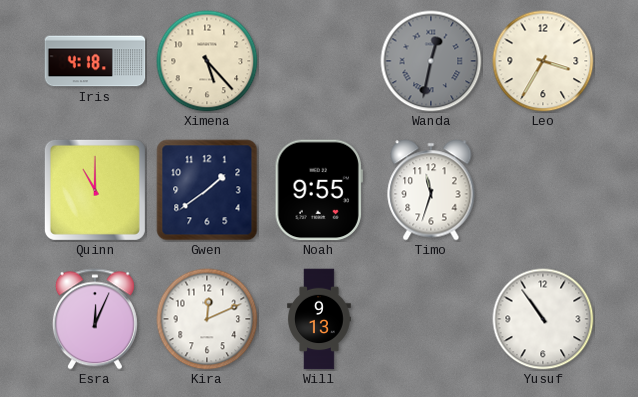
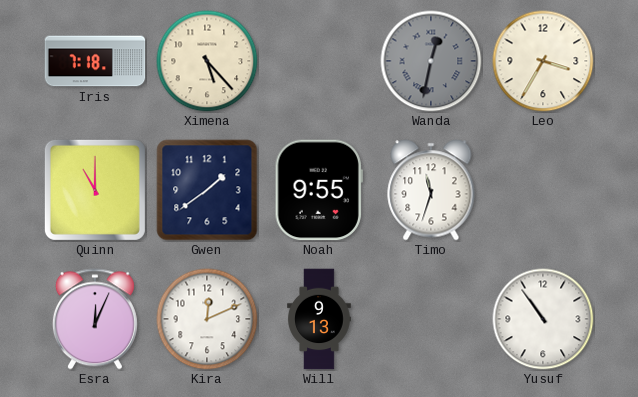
Iris: 4:18 -> 7:18 (95, 61)
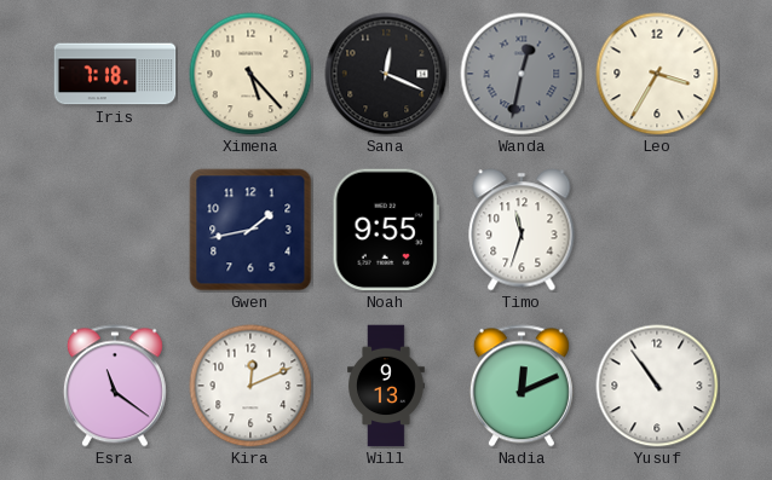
Sana: none -> 12:19 (386, 74)
Quinn: 11:00 -> none (95, 190)
Gwen: 1:39 -> 1:43 (250, 230)
Esra: 12:04 -> 11:21 (115, 386)
Nadia: none -> 12:11 (522, 386)
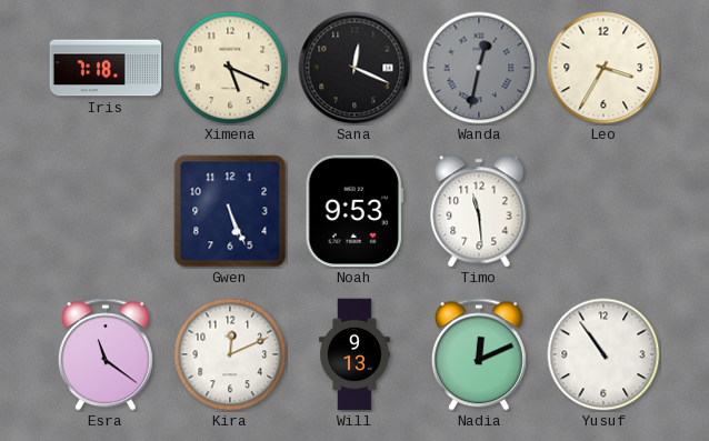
Ximena: 5:23 -> 5:19 (230, 68)
Gwen: 1:43 -> 5:26 (230, 211)
Noah: 9:55 -> 9:53 (354, 211)
Timo: 11:33 -> 11:29 (479, 211)
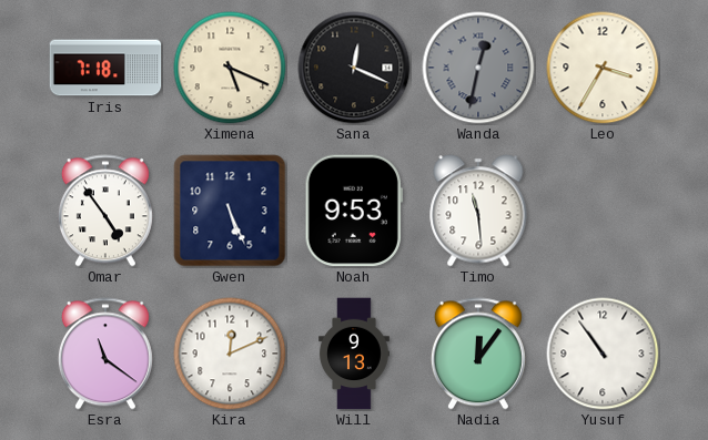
Omar: none -> 4:54 (105, 211)
Nadia: 12:11 -> 12:06 (478, 354)
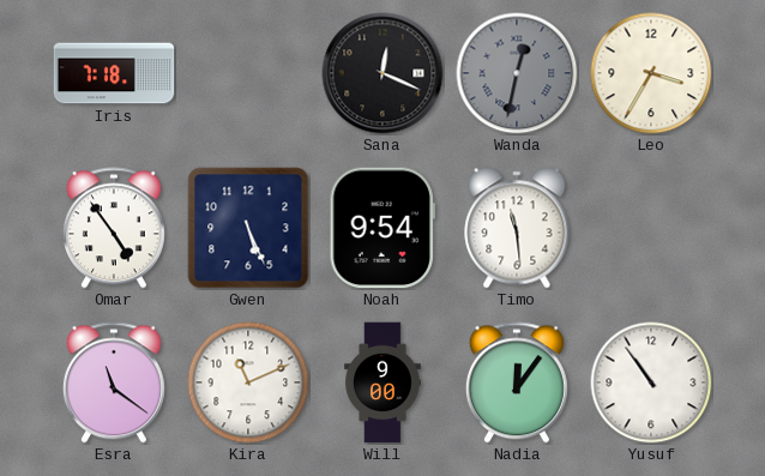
Ximena: 5:19 -> none (230, 68)
Noah: 9:53 -> 9:54 (382, 228)
Kira: 12:11 -> 11:11 (248, 382)
Will: 9:13 -> 9:00 (382, 382)
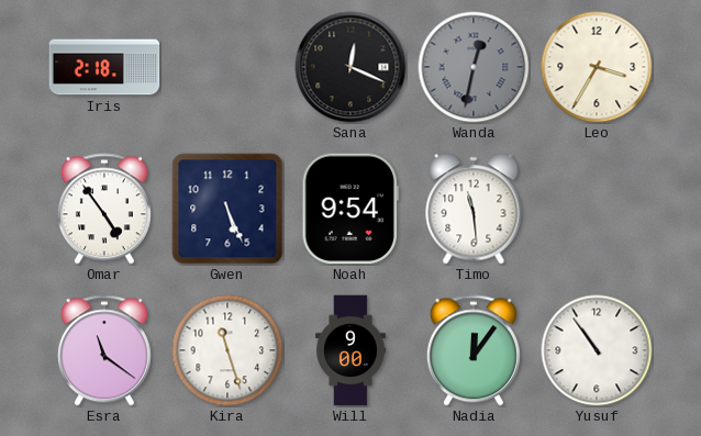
Iris: 7:18 -> 2:18 (104, 67)
Kira: 11:11 -> 11:27 (227, 350)
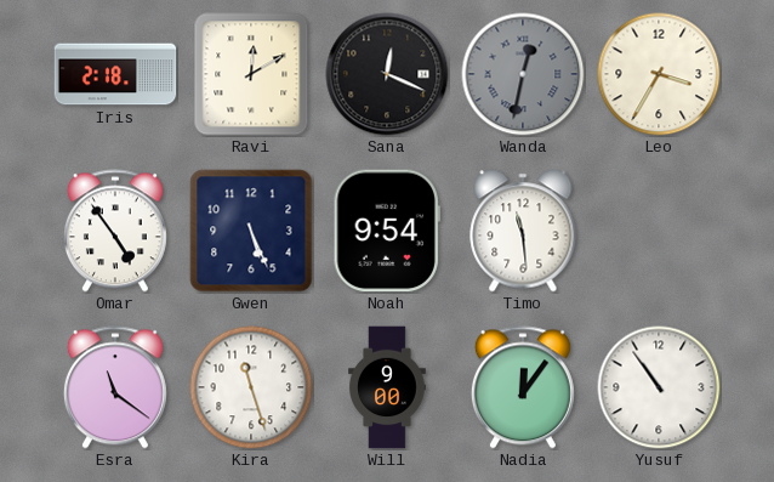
Ravi: none -> 12:10 (251, 74)
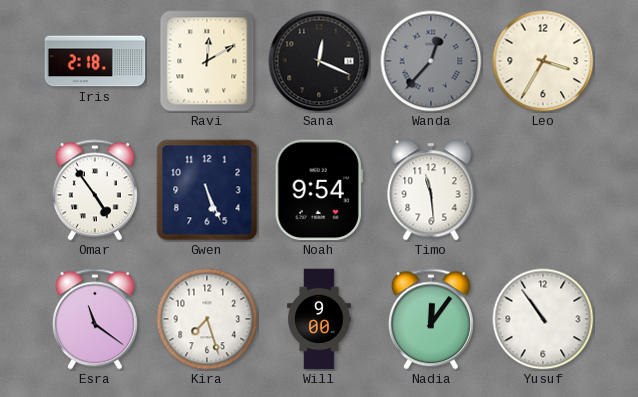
Wanda: 12:32 -> 12:37 (431, 61)
Kira: 11:27 -> 7:27 (207, 319)
